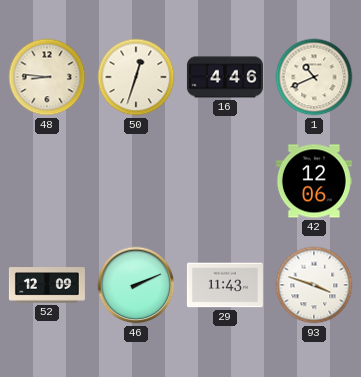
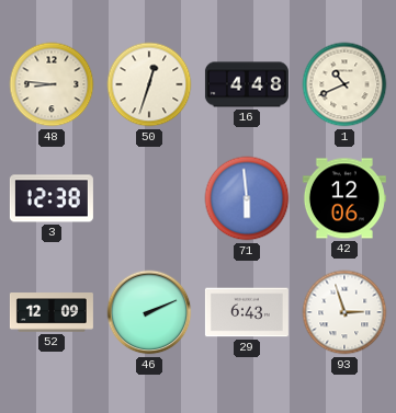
16: 4:46 -> 4:48 (247, 84)
3: none -> 12:38 (52, 198)
71: none -> 5:59 (247, 198)
29: 11:43 -> 6:43 (247, 312)
93: 3:48 -> 2:57 (344, 312)
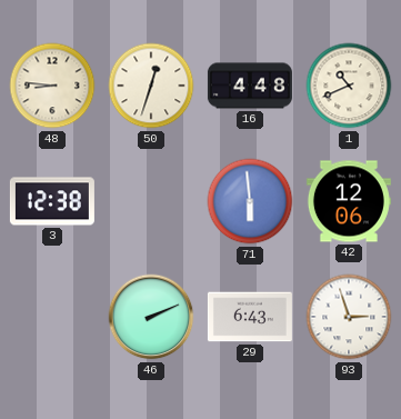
52: 12:09 -> none (52, 312)
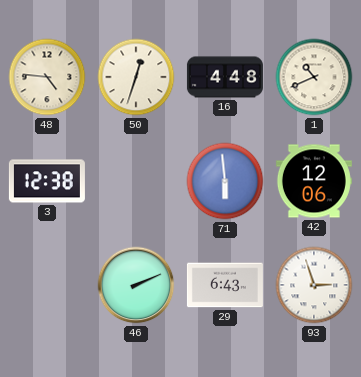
48: 8:46 -> 4:46 (47, 77)
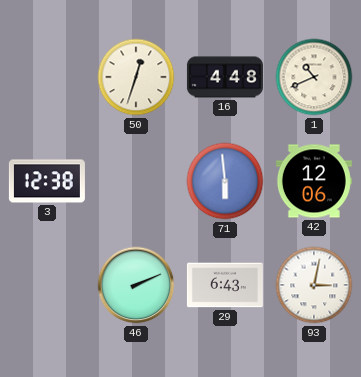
48: 4:46 -> none (47, 77)
93: 2:57 -> 3:02 (314, 285)
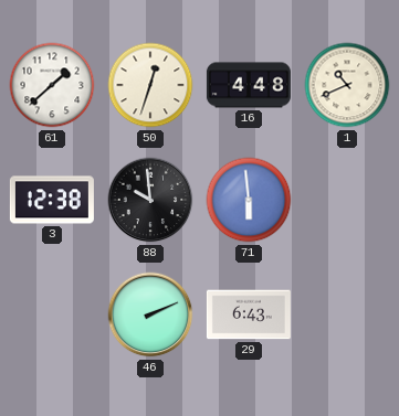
61: none -> 1:38 (52, 85)
88: none -> 9:59 (150, 200)
42: 12:06 -> none (314, 181)
93: 3:02 -> none (314, 285)
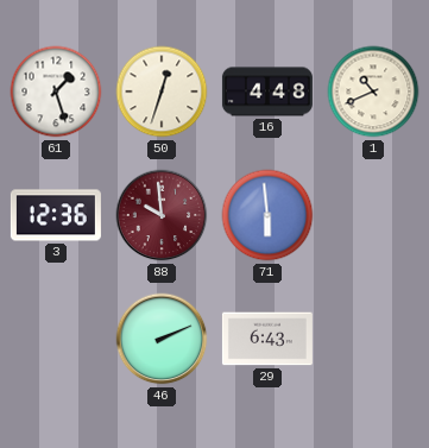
61: 1:38 -> 1:27 (56, 92)
3: 12:38 -> 12:36 (56, 215)
88 dial: black -> burgundy (162, 215)
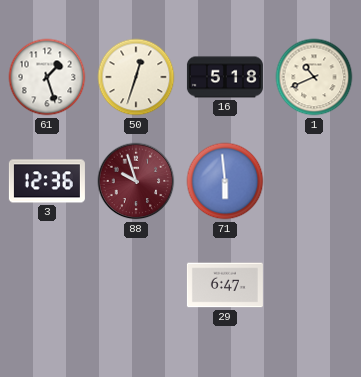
16: 4:48 -> 5:18 (225, 77)
88: 9:59 -> 9:57 (136, 181)
46: 2:11 -> none (162, 339)
29: 6:43 -> 6:47 (225, 285)
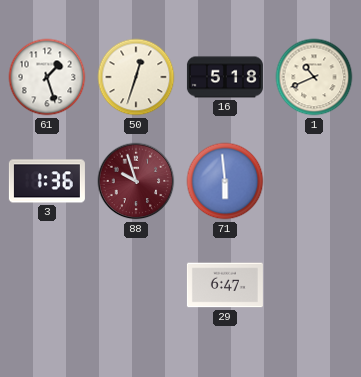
3: 12:36 -> 1:36 (47, 181)
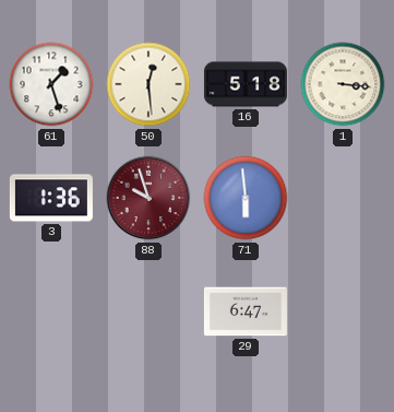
50: 12:33 -> 12:29 (148, 84)
1: 10:41 -> 3:16 (343, 84)
